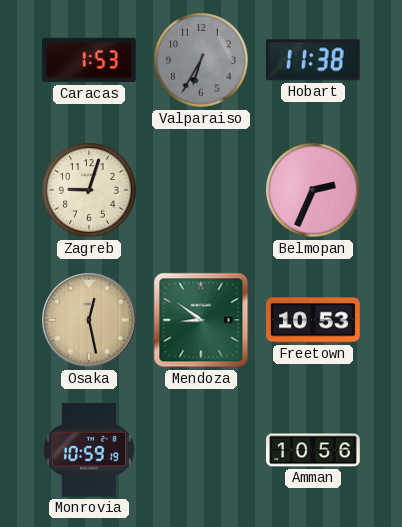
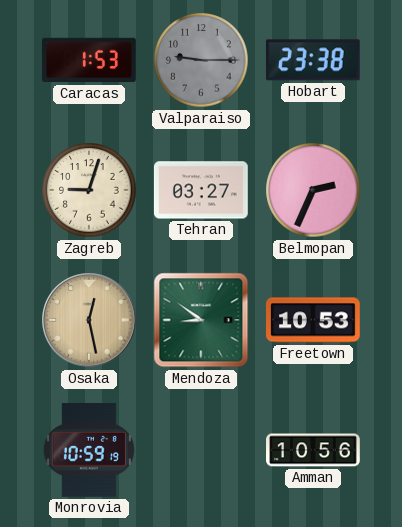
Valparaiso: 6:35 -> 9:15 (201, 60)
Hobart: 11:38 -> 23:38 (313, 60)
Tehran: none -> 03:27 (201, 190)
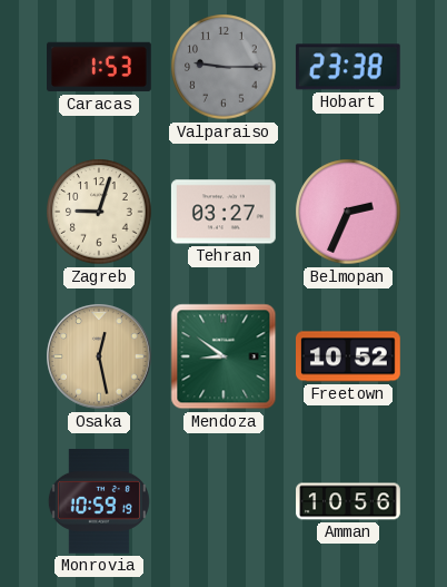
Freetown: 10:53 -> 10:52 (349, 356)
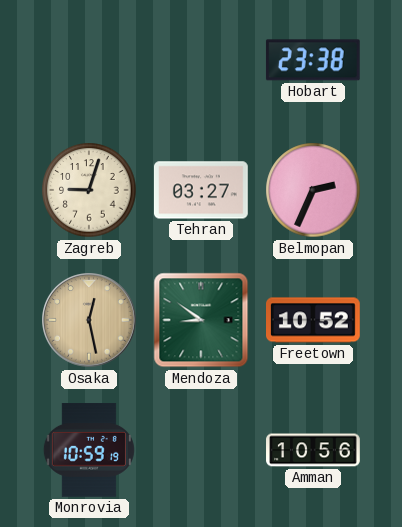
Caracas: 1:53 -> none (100, 67)
Valparaiso: 9:15 -> none (223, 67)
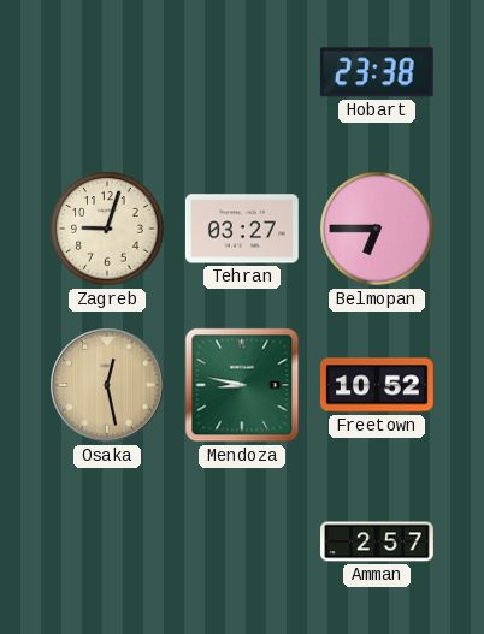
Belmopan: 2:34 -> 6:45 (377, 229)
Mendoza: 8:51 -> 8:47 (242, 385)
Monrovia: 10:59 -> none (89, 451)
Amman: 10:56 -> 2:57 (377, 541)
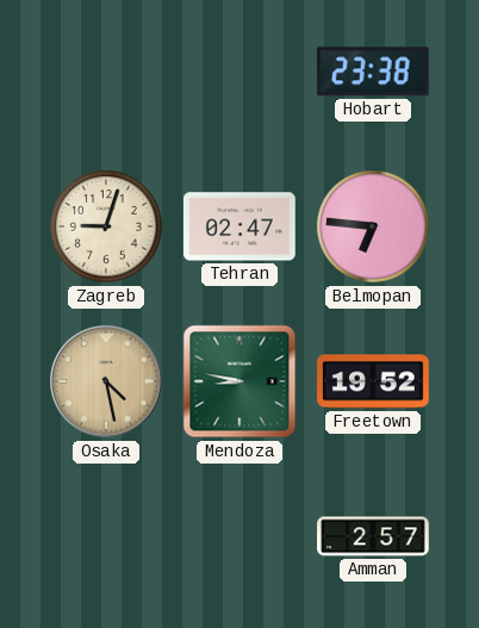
Tehran: 03:27 -> 02:47 (240, 226)
Belmopan: 6:45 -> 6:46 (373, 226)
Osaka: 12:28 -> 4:28 (106, 381)
Freetown: 10:52 -> 19:52 (374, 381)
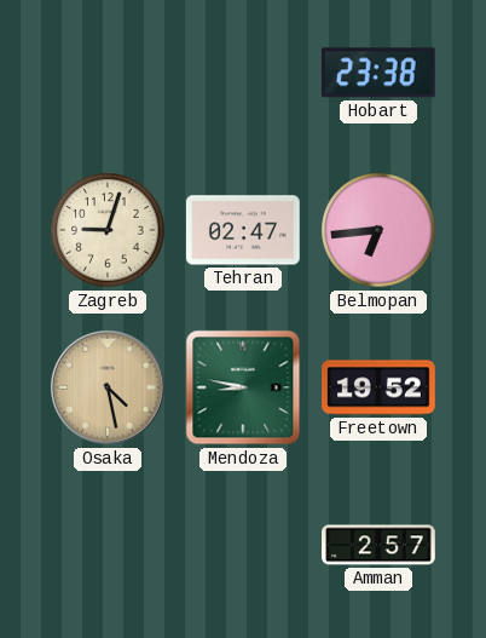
Belmopan: 6:46 -> 6:44 (378, 230)
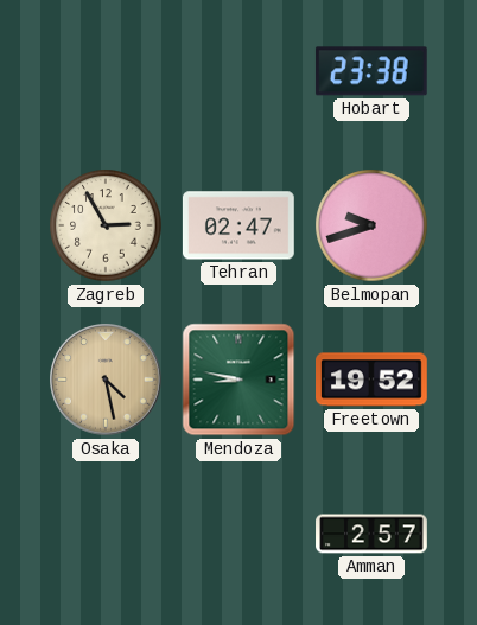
Zagreb: 9:03 -> 2:55 (106, 225)
Belmopan: 6:44 -> 9:42 (371, 225)
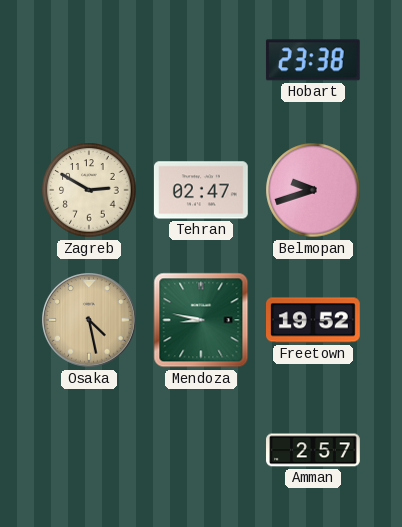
Zagreb: 2:55 -> 2:50 (89, 190)
